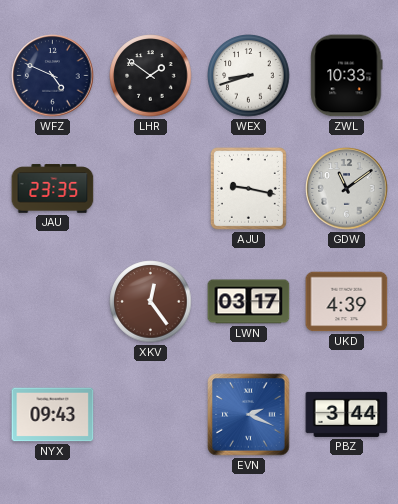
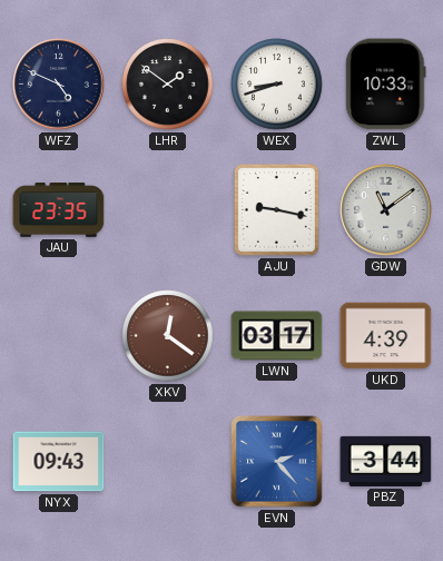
XKV: 12:24 -> 12:21 (168, 336)
EVN: 2:19 -> 2:23 (277, 462)
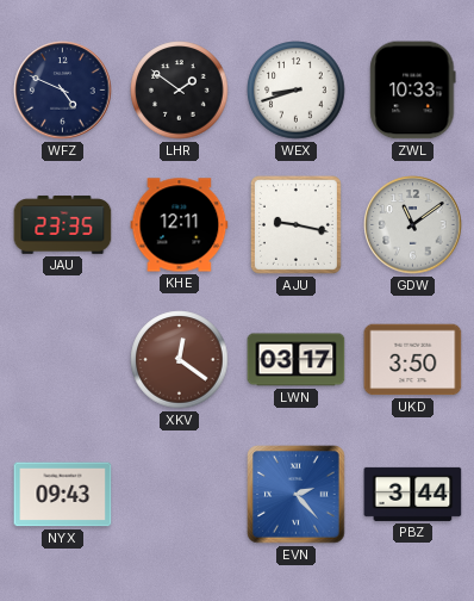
KHE: none -> 12:11 (180, 225)
UKD: 4:39 -> 3:50 (413, 360)
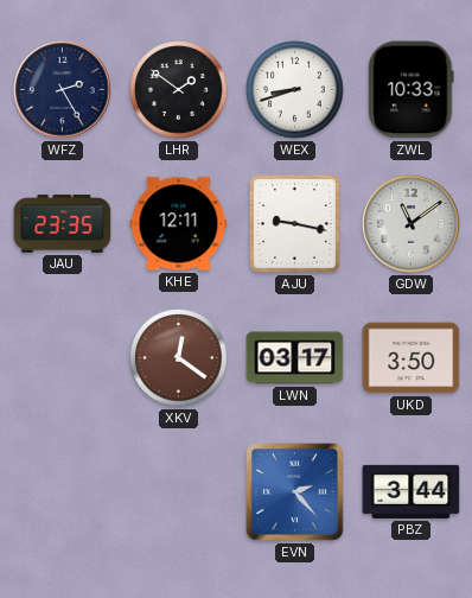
WFZ: 4:49 -> 2:25 (63, 90)
NYX: 09:43 -> none (63, 495)
